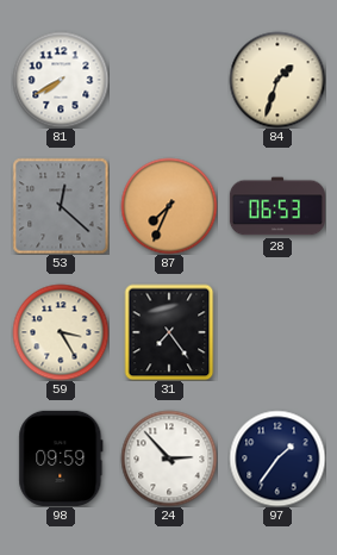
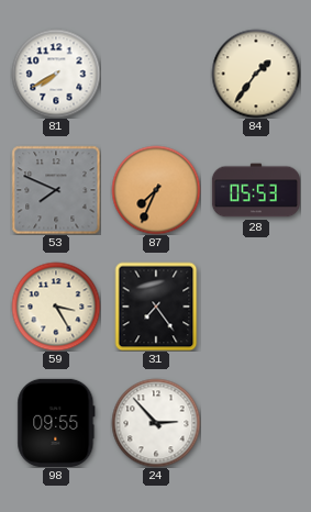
84: 1:33 -> 1:36 (256, 74)
53: 12:22 -> 7:49 (56, 190)
28: 06:53 -> 05:53 (256, 190)
98: 09:59 -> 09:55 (56, 423)
97: 1:36 -> none (277, 459)
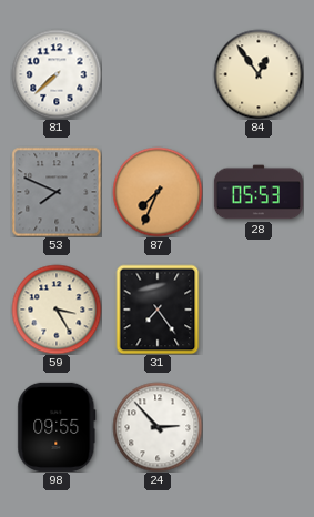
81: 7:40 -> 7:38 (57, 74)
84: 1:36 -> 12:54 (259, 74)
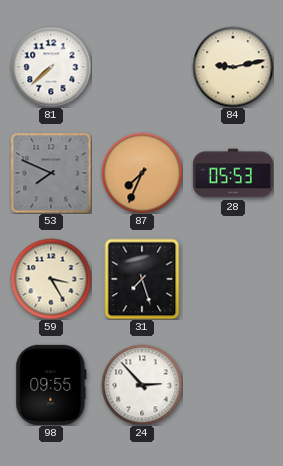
84: 12:54 -> 9:13 (233, 67)
31: 7:24 -> 7:27 (142, 279)
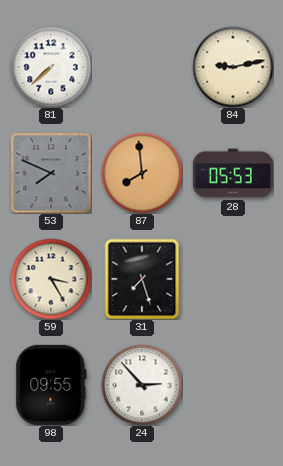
87: 7:34 -> 7:59 (142, 173)
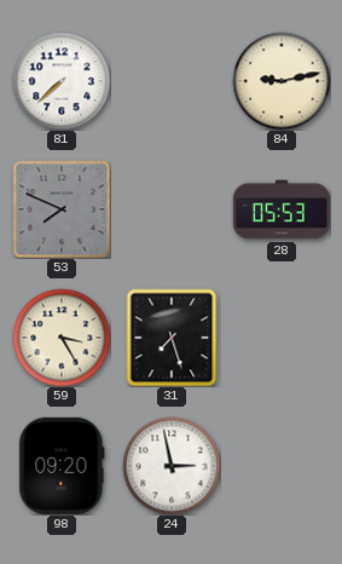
87: 7:59 -> none (142, 173)
98: 09:55 -> 09:20 (62, 466)
24: 2:53 -> 2:58 (172, 466)
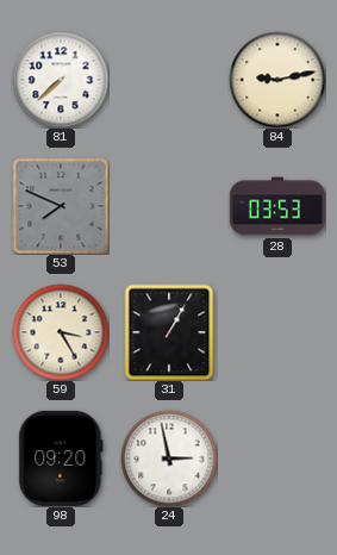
28: 05:53 -> 03:53 (277, 206)
31: 7:27 -> 1:05 (169, 332)
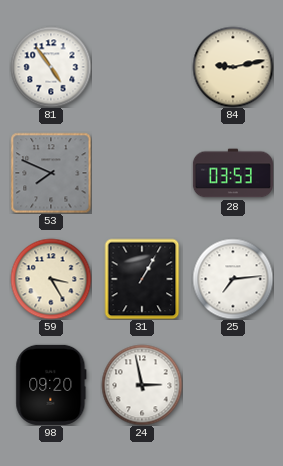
81: 7:38 -> 4:54 (51, 67)
25: none -> 7:14 (233, 279)
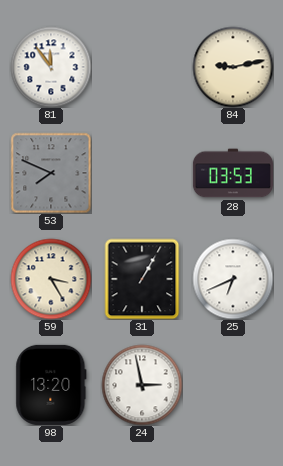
81: 4:54 -> 11:54 (51, 67)
25: 7:14 -> 6:41 (233, 279)
98: 09:20 -> 13:20 (51, 385)
